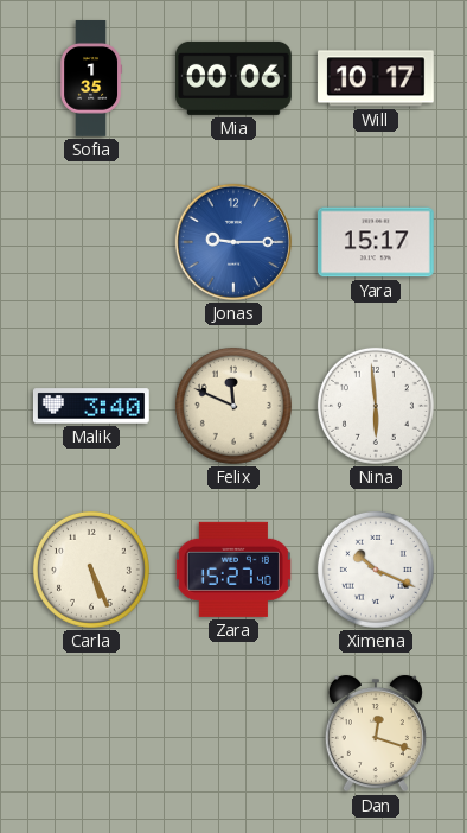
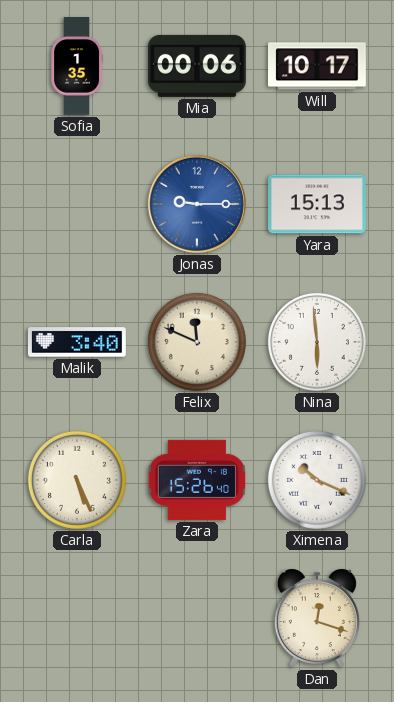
Yara: 15:17 -> 15:13 (317, 204)
Zara: 15:27 -> 15:26 (197, 480)
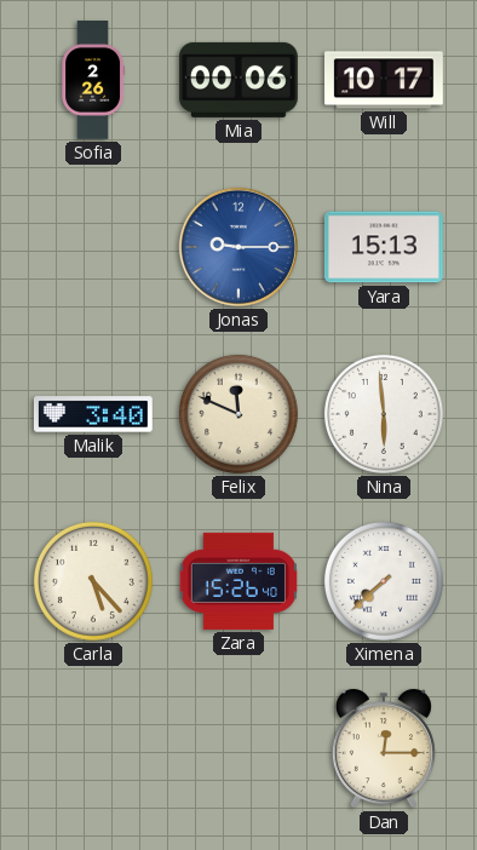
Sofia: 1:35 -> 2:26 (93, 81)
Carla: 5:26 -> 5:23 (93, 581)
Ximena: 10:19 -> 7:38 (384, 581)
Dan: 12:18 -> 12:15 (384, 748)
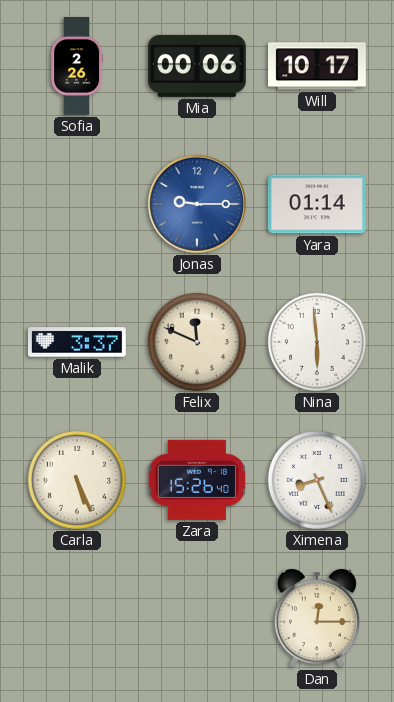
Yara: 15:13 -> 01:14 (317, 204)
Malik: 3:40 -> 3:37 (77, 342)
Carla: 5:23 -> 5:26 (77, 480)
Ximena: 7:38 -> 8:26 (317, 480)
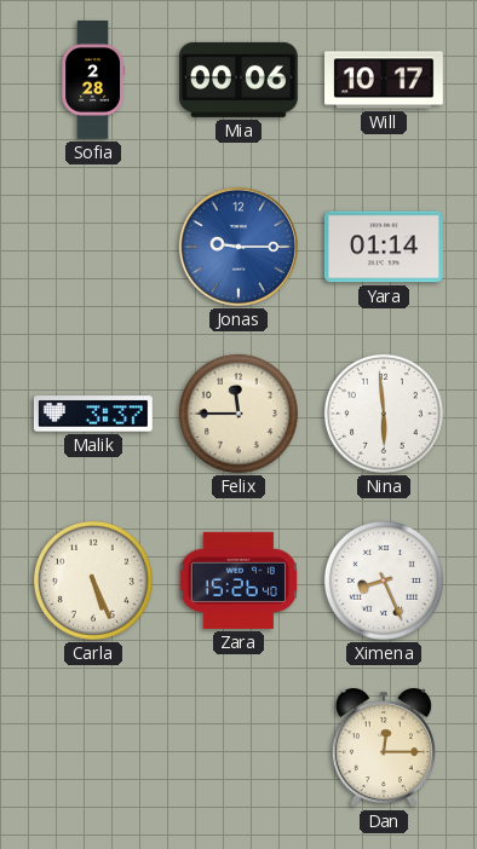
Sofia: 2:26 -> 2:28 (93, 81)
Felix: 11:49 -> 11:45 (238, 414)
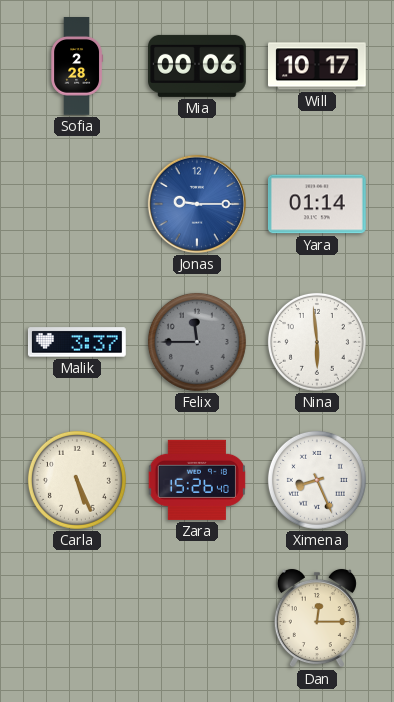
Felix dial: cream -> grey (197, 342)
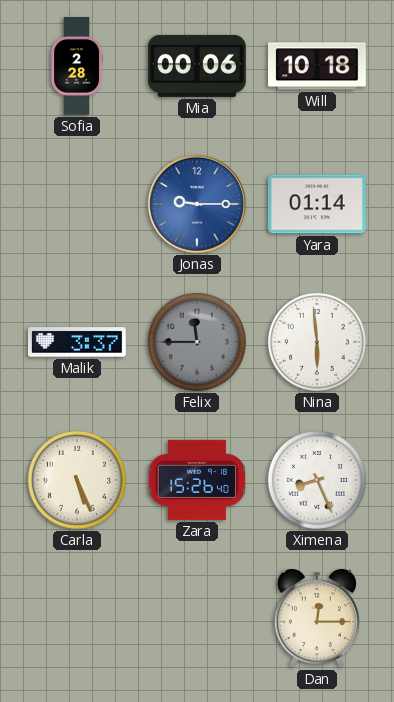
Will: 10:17 -> 10:18 (318, 66)
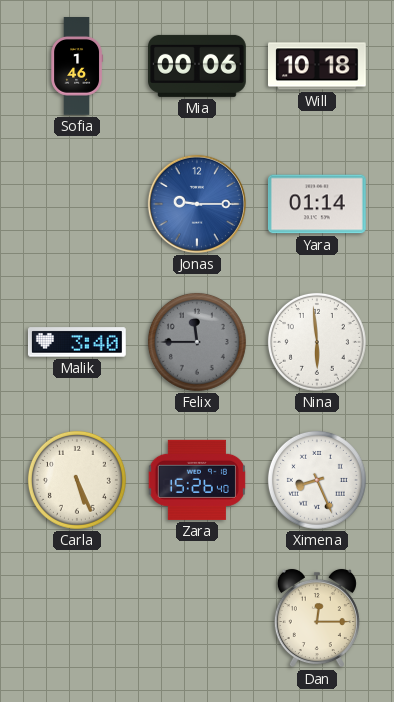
Sofia: 2:28 -> 1:46 (77, 67)
Malik: 3:37 -> 3:40 (77, 342)
